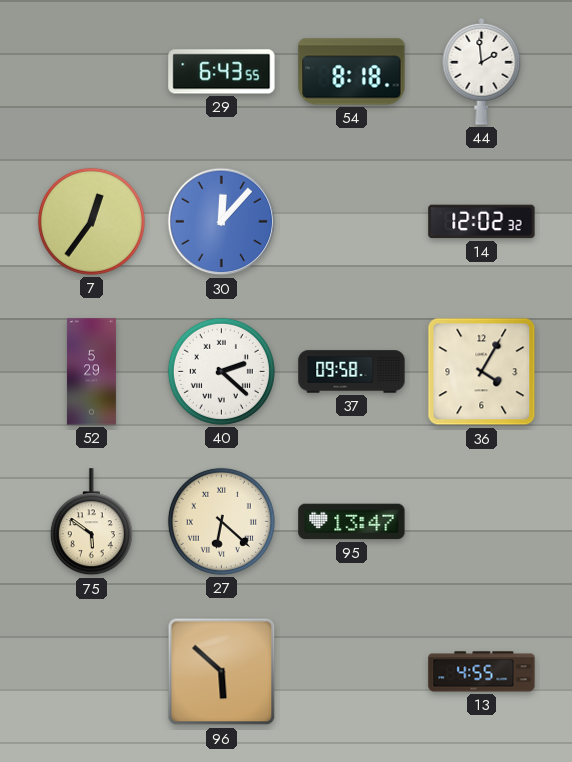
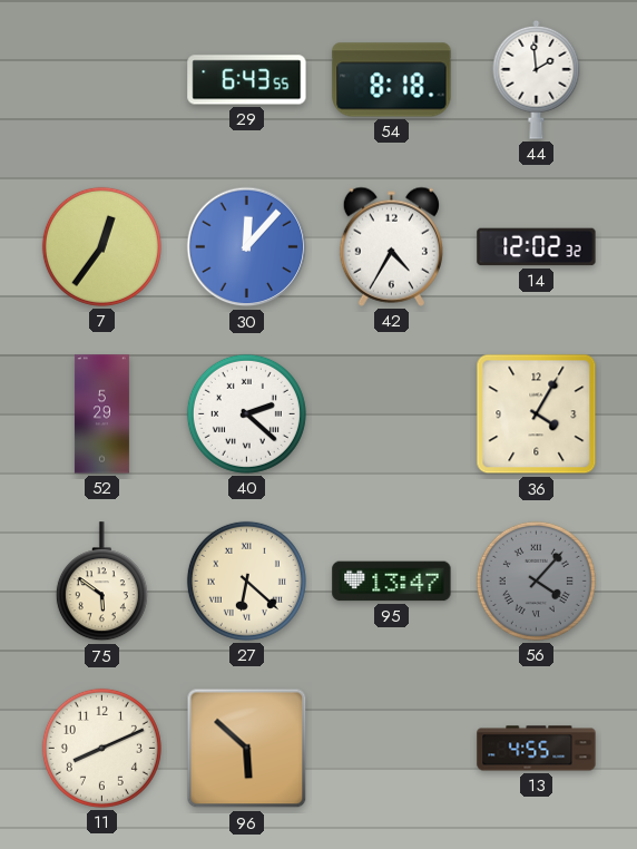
42: none -> 4:35 (391, 246)
37: 09:58 -> none (352, 372)
56: none -> 4:07 (536, 580)
11: none -> 8:11 (101, 748)
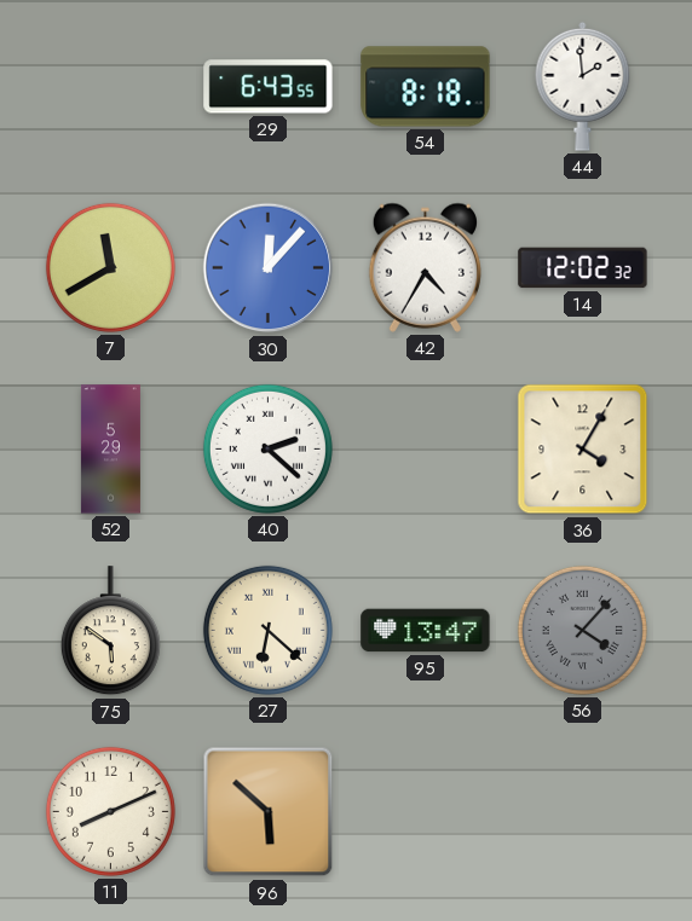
7: 12:36 -> 11:40 (110, 267)
13: 4:55 -> none (537, 749)
